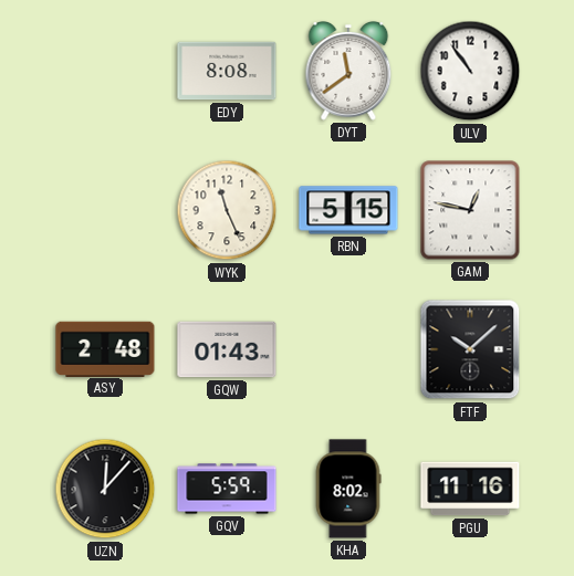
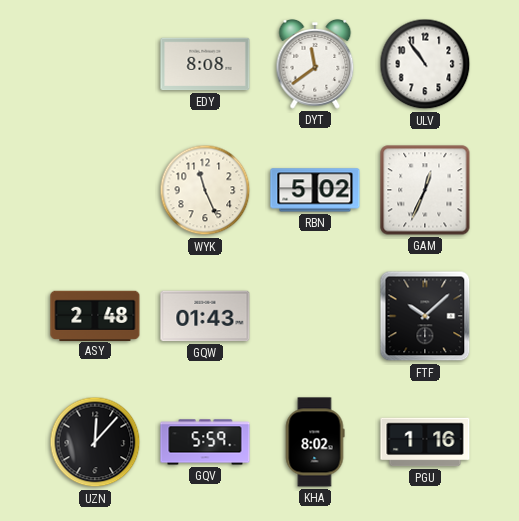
RBN: 5:15 -> 5:02 (315, 190)
GAM: 12:47 -> 12:34 (425, 190)
PGU: 11:16 -> 1:16 (425, 442)
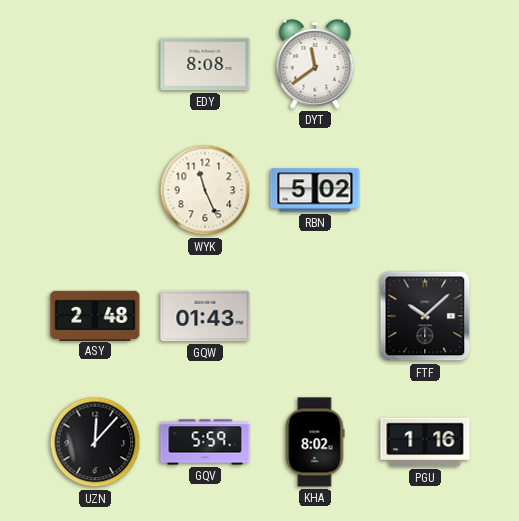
ULV: 10:54 -> none (425, 64)
GAM: 12:34 -> none (425, 190)
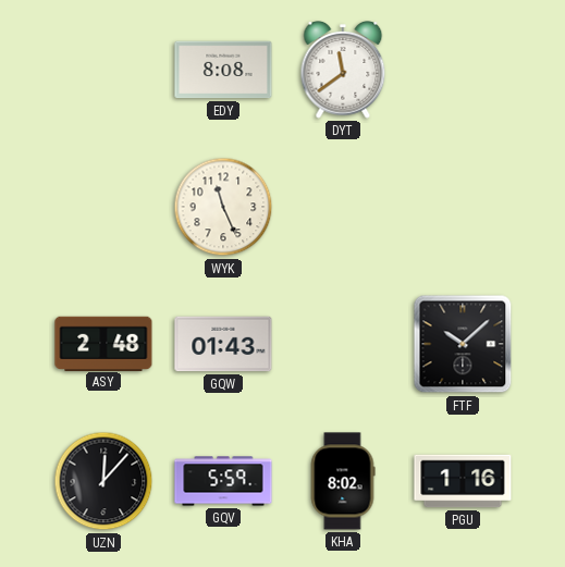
RBN: 5:02 -> none (315, 190)
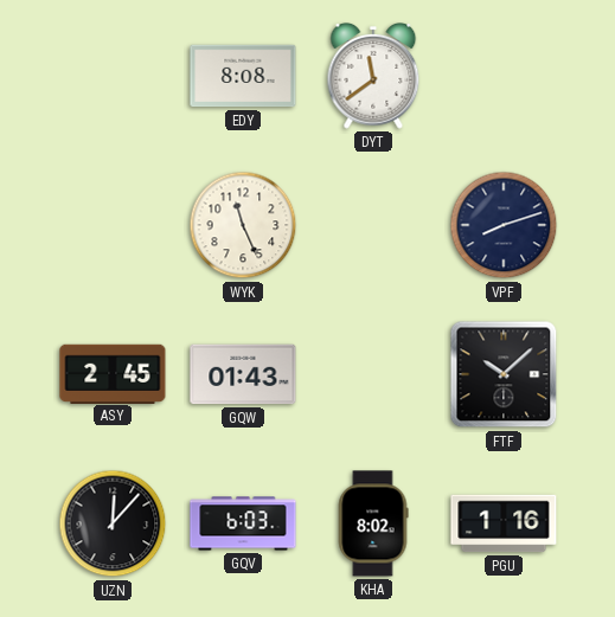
VPF: none -> 8:12 (504, 225)
ASY: 2:48 -> 2:45 (113, 373)
GQV: 5:59 -> 6:03 (243, 523)
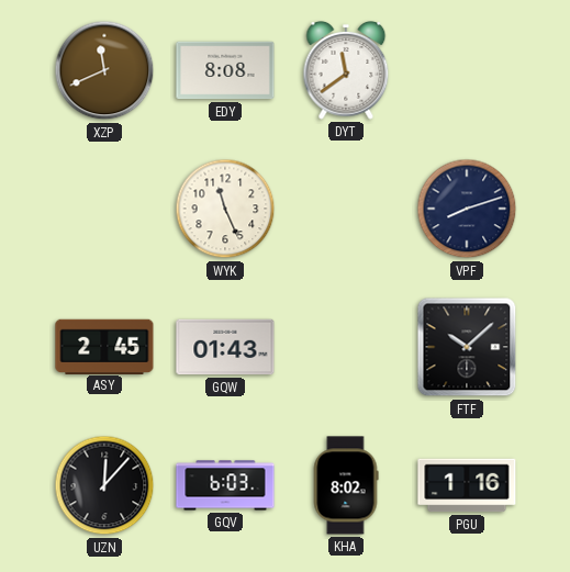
XZP: none -> 11:41 (104, 70)
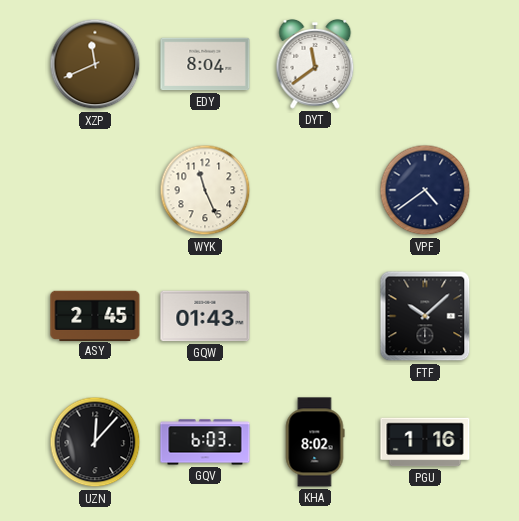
EDY: 8:08 -> 8:04 (205, 64)
VPF: 8:12 -> 4:39 (425, 190)
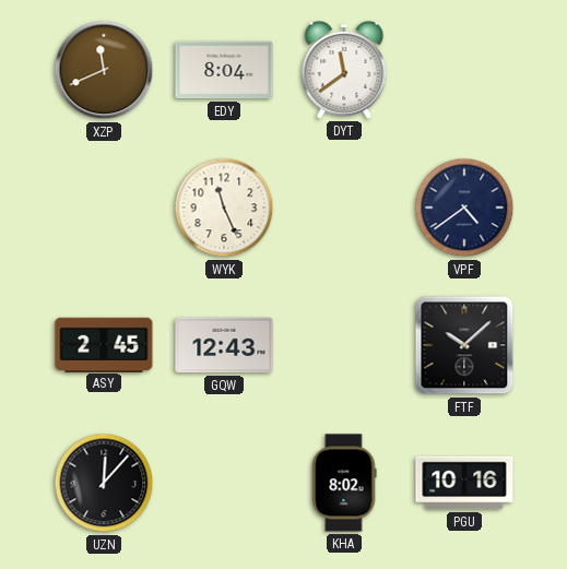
GQW: 01:43 -> 12:43 (224, 345)
GQV: 6:03 -> none (205, 442)
PGU: 1:16 -> 10:16 (464, 483)
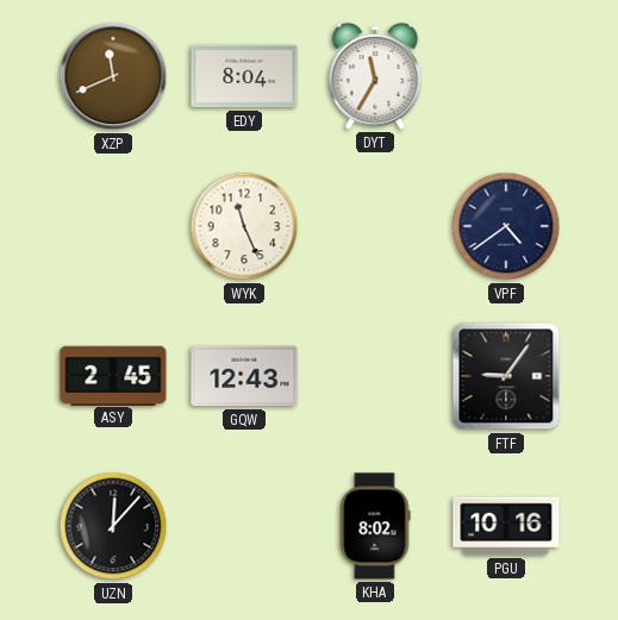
DYT: 11:39 -> 11:35 (375, 77)
FTF: 10:08 -> 9:06 (506, 376)
